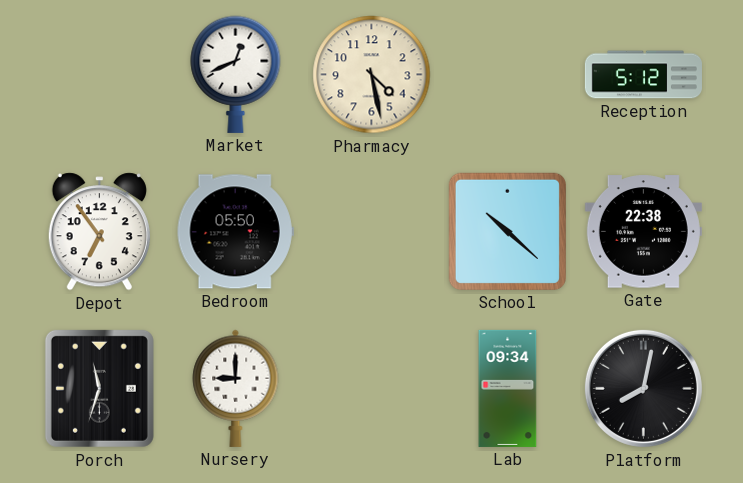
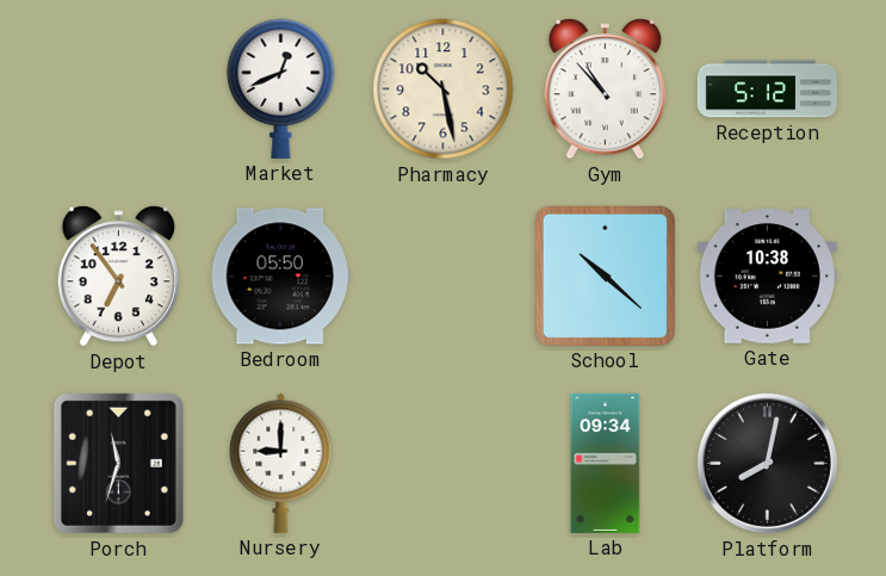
Pharmacy: 4:28 -> 10:28 (444, 89)
Gym: none -> 10:53 (605, 89)
Gate: 22:38 -> 10:38 (767, 277)
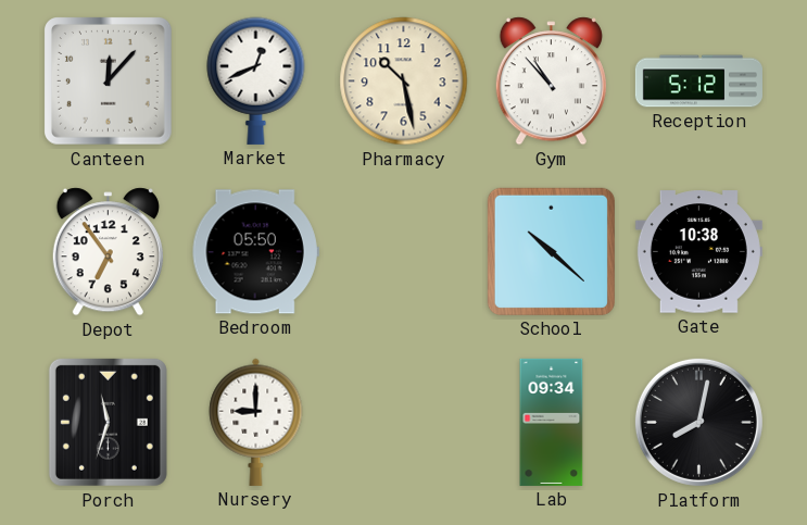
Canteen: none -> 12:07 (109, 82)
